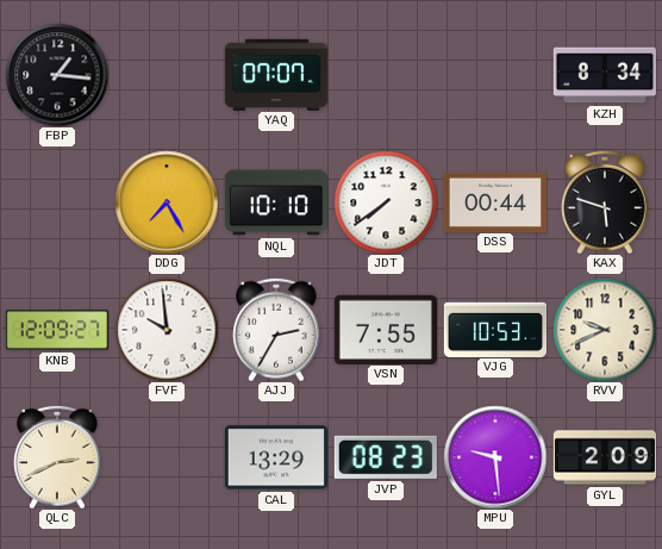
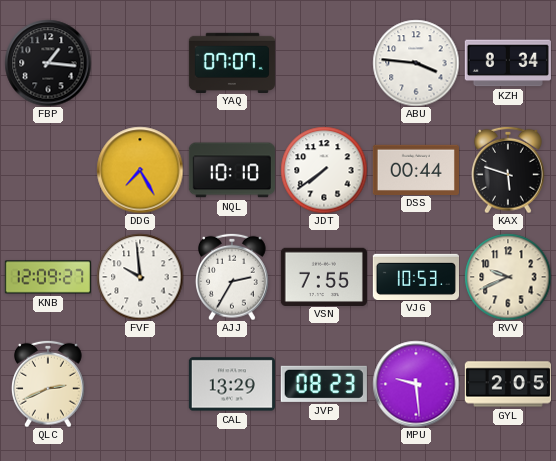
ABU: none -> 3:46 (416, 63)
GYL: 2:09 -> 2:05 (507, 384)
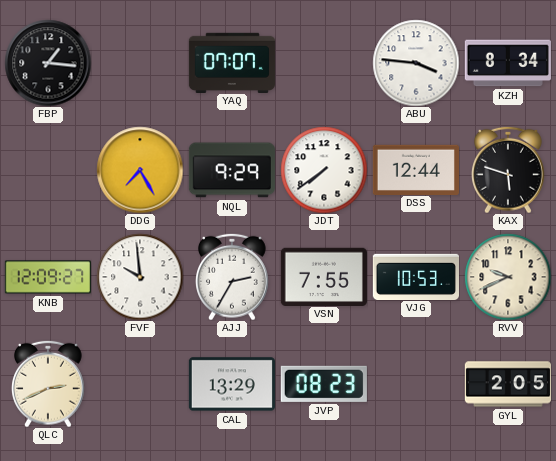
NQL: 10:10 -> 9:29 (232, 170)
DSS: 00:44 -> 12:44 (416, 169)
MPU: 9:29 -> none (416, 384)
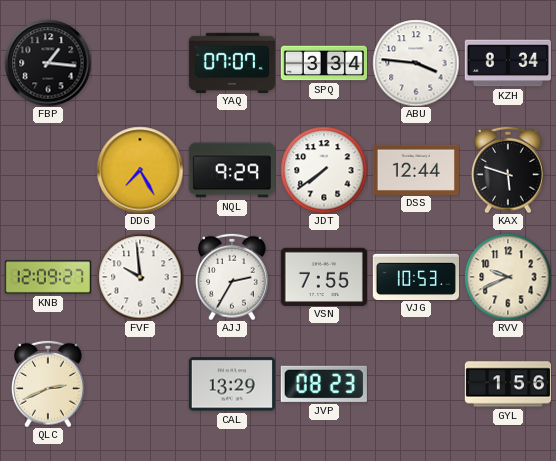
SPQ: none -> 3:34 (323, 63)
GYL: 2:05 -> 1:56 (507, 384)
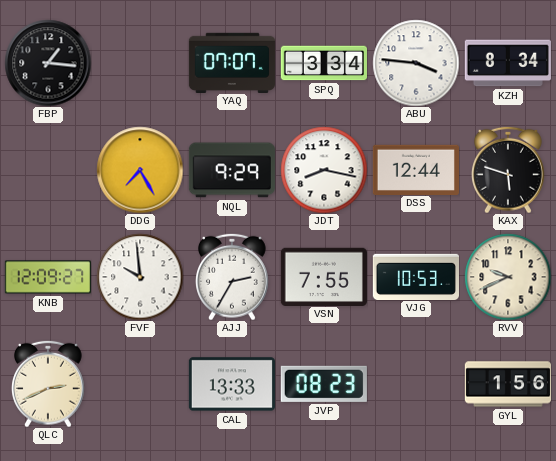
JDT: 7:39 -> 8:17 (324, 170)
CAL: 13:29 -> 13:33 (232, 384)
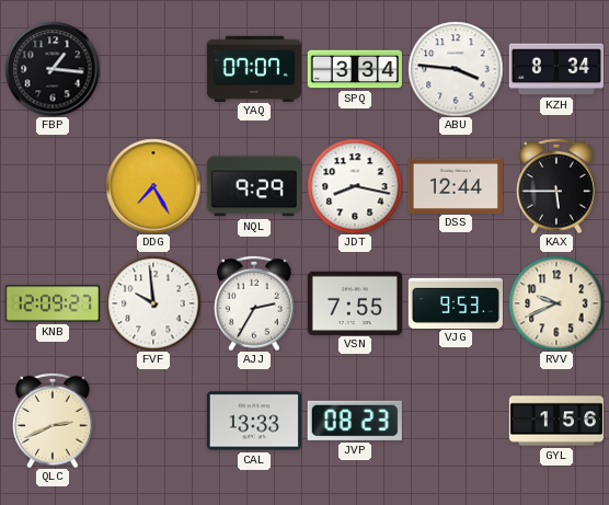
KAX: 5:48 -> 5:45 (558, 186)
VJG: 10:53 -> 9:53 (455, 302)
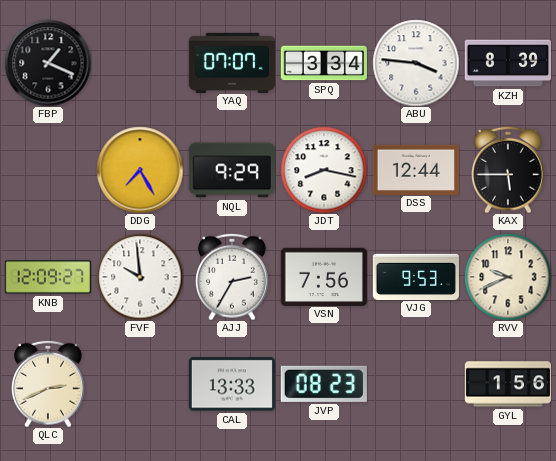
FBP: 1:16 -> 1:19 (48, 63)
KZH: 8:34 -> 8:39 (508, 63)
VSN: 7:55 -> 7:56 (324, 276)
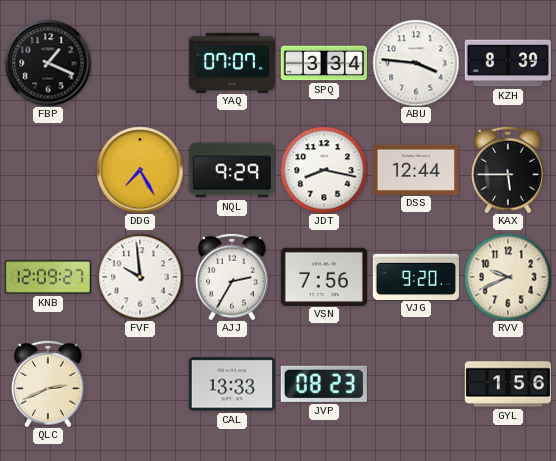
VJG: 9:53 -> 9:20 (415, 276)
